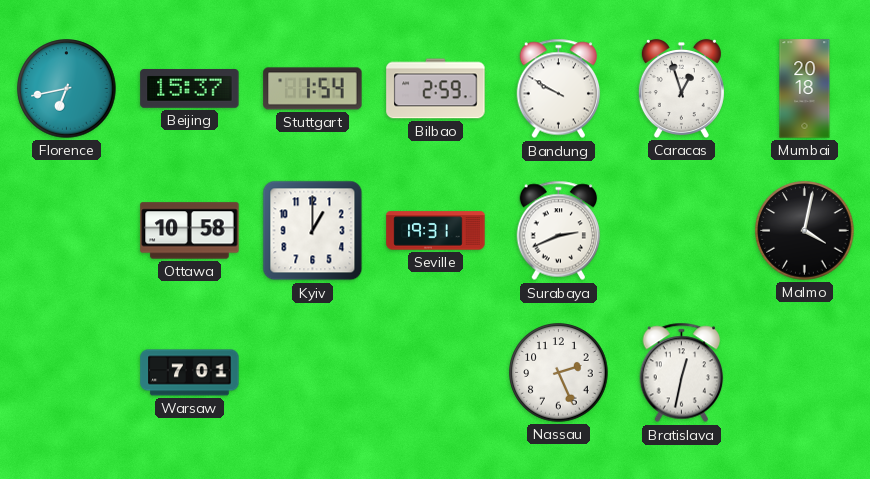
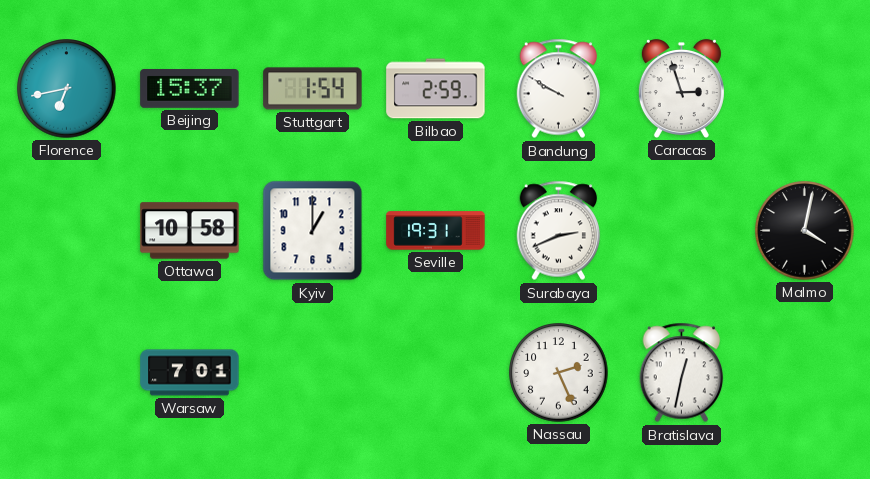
Caracas: 12:57 -> 2:57 (681, 88)
Mumbai: 20:18 -> none (805, 89)
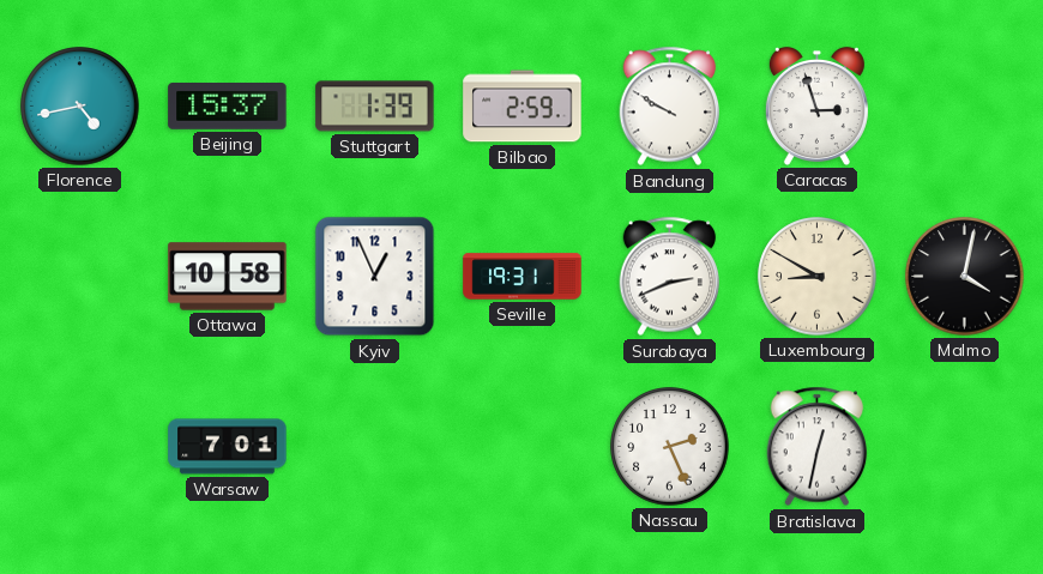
Florence: 6:43 -> 4:43 (80, 107)
Stuttgart: 1:54 -> 1:39 (375, 107)
Kyiv: 1:00 -> 12:56 (375, 277)
Luxembourg: none -> 8:50 (818, 277)
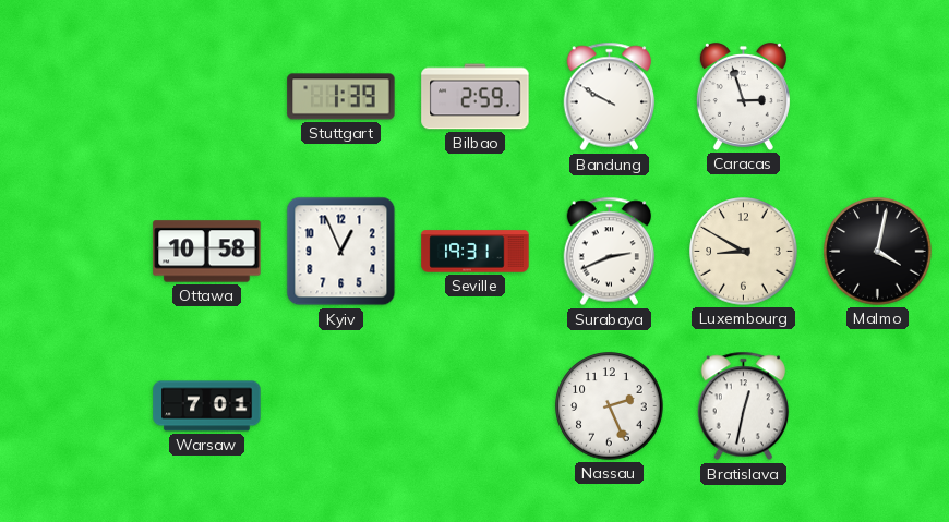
Florence: 4:43 -> none (80, 107)
Beijing: 15:37 -> none (228, 107)
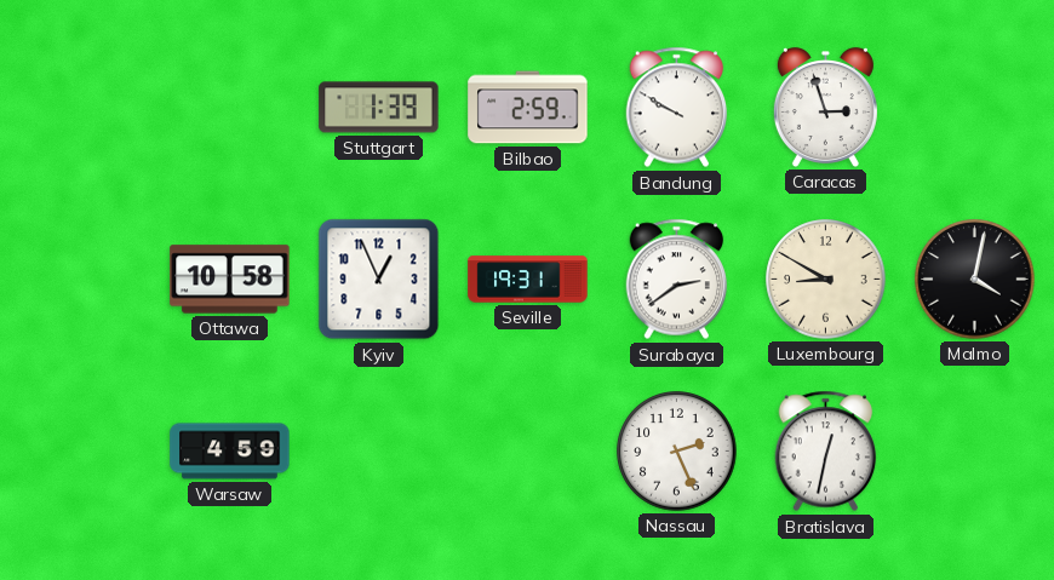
Surabaya: 2:41 -> 2:39 (677, 280)
Warsaw: 7:01 -> 4:59 (230, 452)
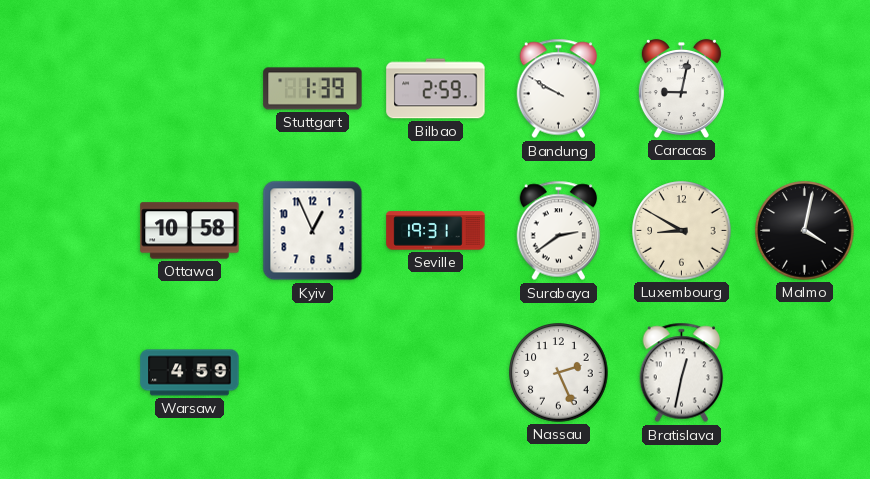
Caracas: 2:57 -> 9:02 (681, 88)
